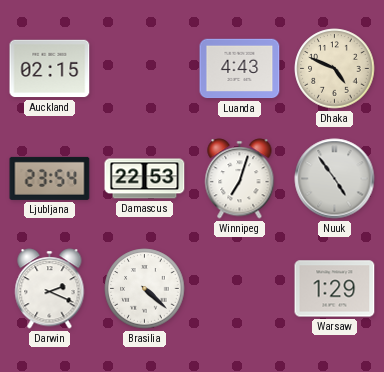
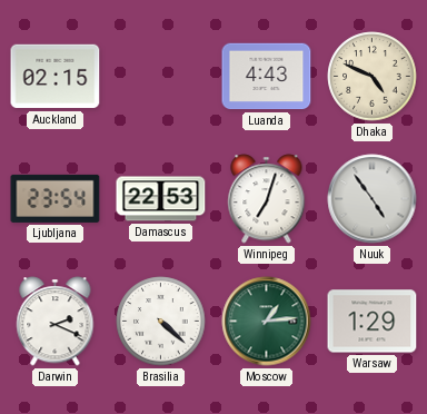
Moscow: none -> 1:14 (267, 322)
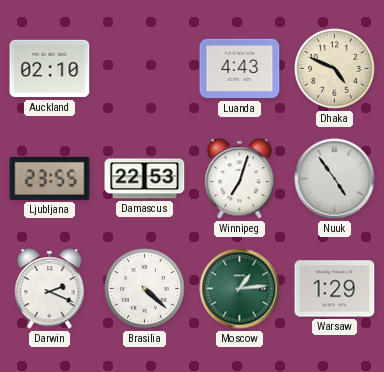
Auckland: 02:15 -> 02:10 (50, 69)
Ljubljana: 23:54 -> 23:55 (50, 178)
